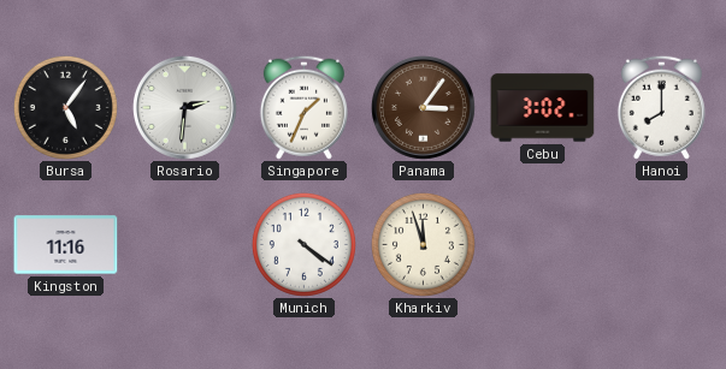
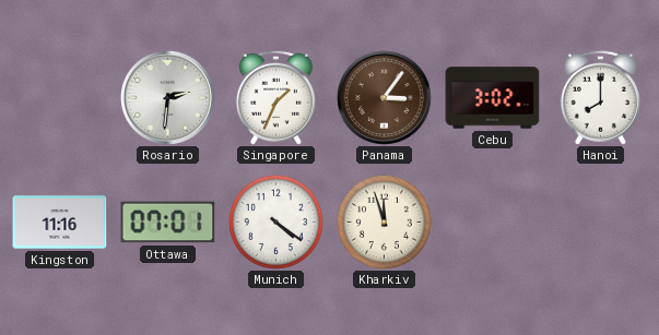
Bursa: 5:06 -> none (65, 107)
Ottawa: none -> 07:01 (168, 223)
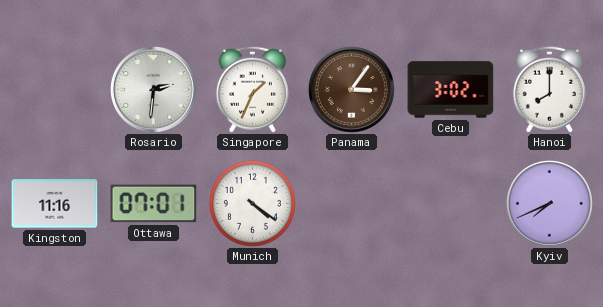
Kharkiv: 11:57 -> none (384, 222)
Kyiv: none -> 7:41 (549, 203)
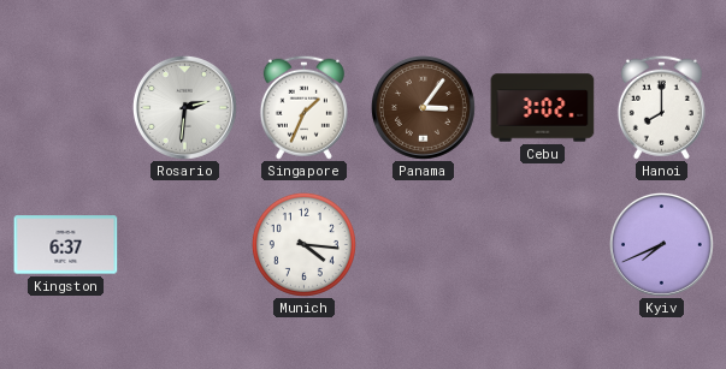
Kingston: 11:16 -> 6:37 (66, 245)
Ottawa: 07:01 -> none (154, 204)
Munich: 4:21 -> 4:16 (303, 244)
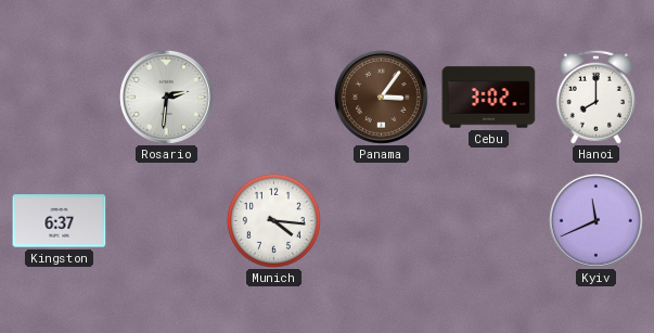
Singapore: 1:34 -> none (303, 107)
Kyiv: 7:41 -> 11:41 (595, 220)
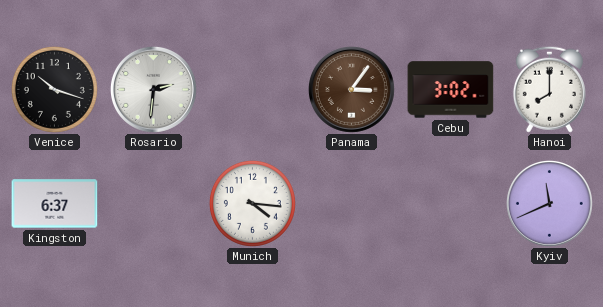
Venice: none -> 10:18 (54, 89)
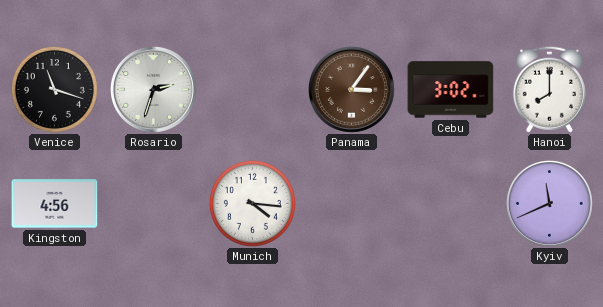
Venice: 10:18 -> 11:18 (54, 89)
Rosario: 2:31 -> 2:33 (153, 89)
Kingston: 6:37 -> 4:56 (55, 204)
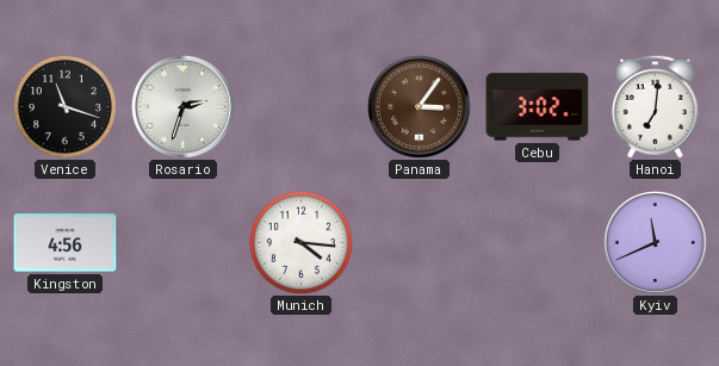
Hanoi: 8:00 -> 7:01 (655, 106)
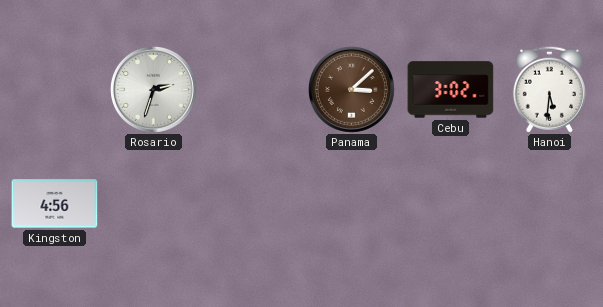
Venice: 11:18 -> none (64, 106)
Panama: 3:06 -> 3:08 (351, 89)
Hanoi: 7:01 -> 5:31 (549, 89)
Munich: 4:16 -> none (300, 242)
Kyiv: 11:41 -> none (655, 242)
